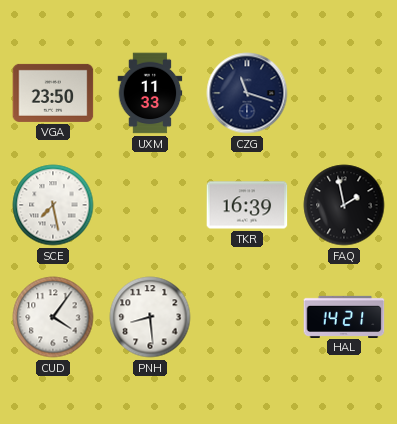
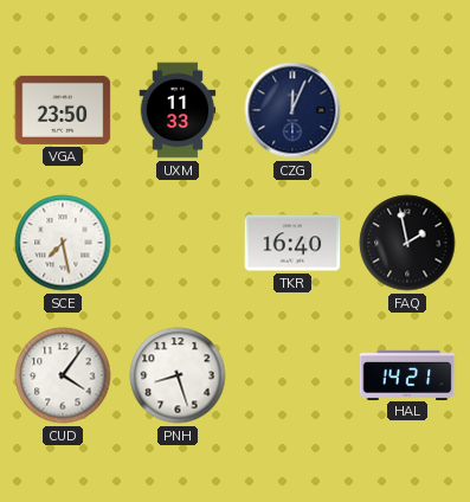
CZG: 11:18 -> 12:04 (292, 110)
TKR: 16:39 -> 16:40 (292, 243)
PNH: 8:29 -> 8:27 (178, 375)
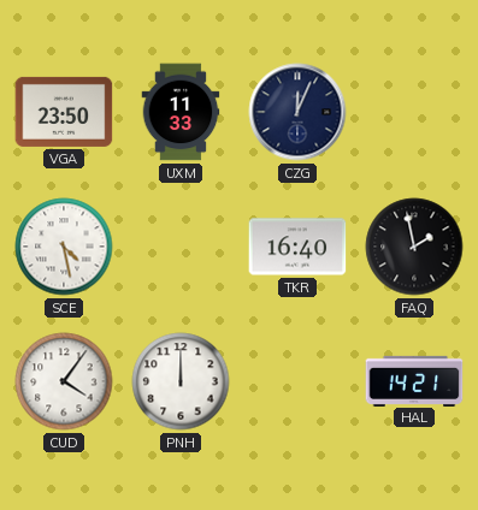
SCE: 7:28 -> 4:28 (64, 247)
PNH: 8:27 -> 12:00 (181, 381)
